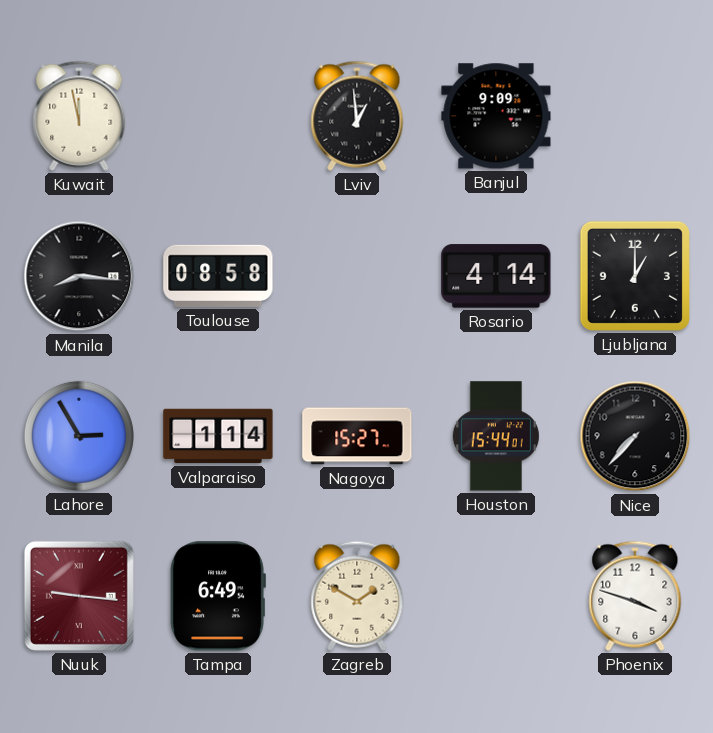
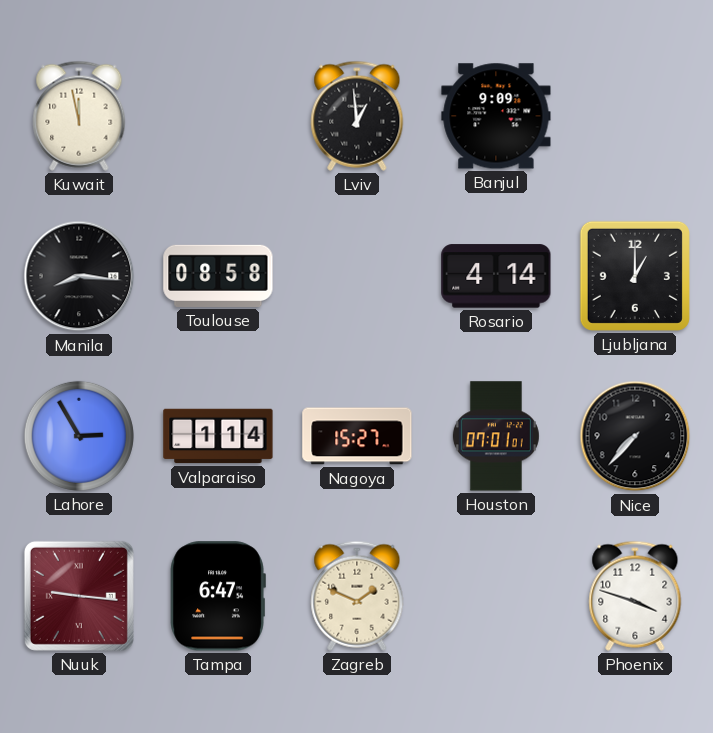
Houston: 15:44 -> 07:01 (496, 436)
Tampa: 6:49 -> 6:47 (218, 596)
Zagreb: 1:50 -> 1:49 (357, 596)
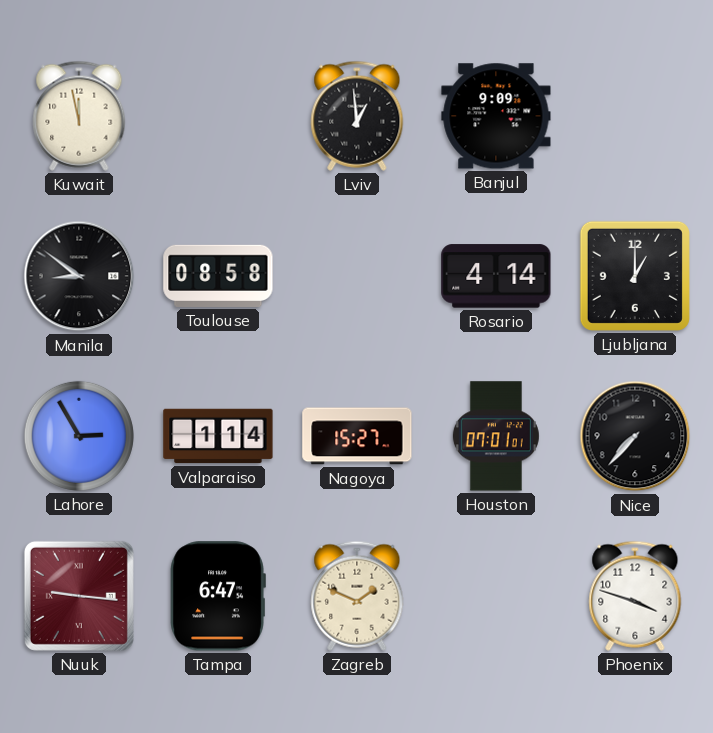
Manila: 8:16 -> 8:51 (79, 276)
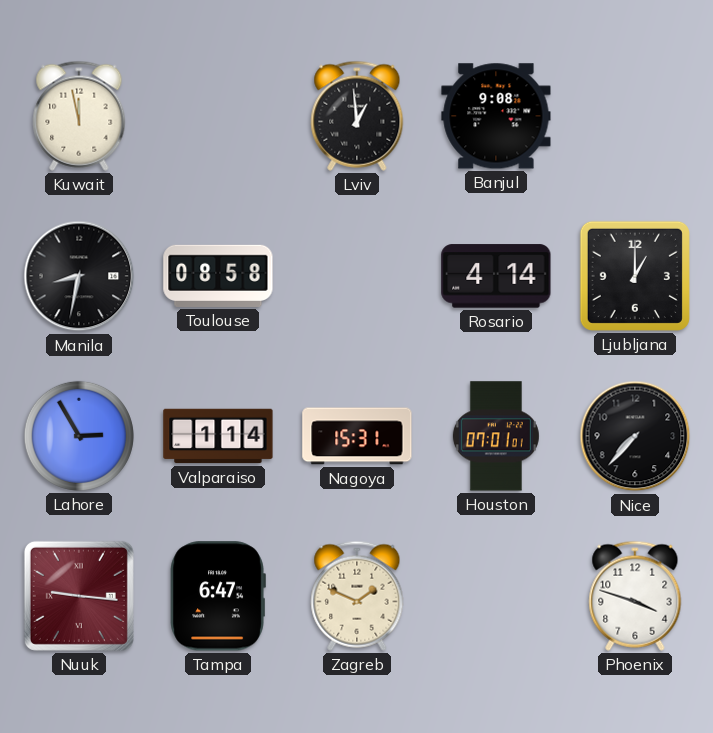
Banjul: 9:09 -> 9:08 (496, 116)
Manila: 8:51 -> 8:32 (79, 276)
Nagoya: 15:27 -> 15:31 (357, 436)
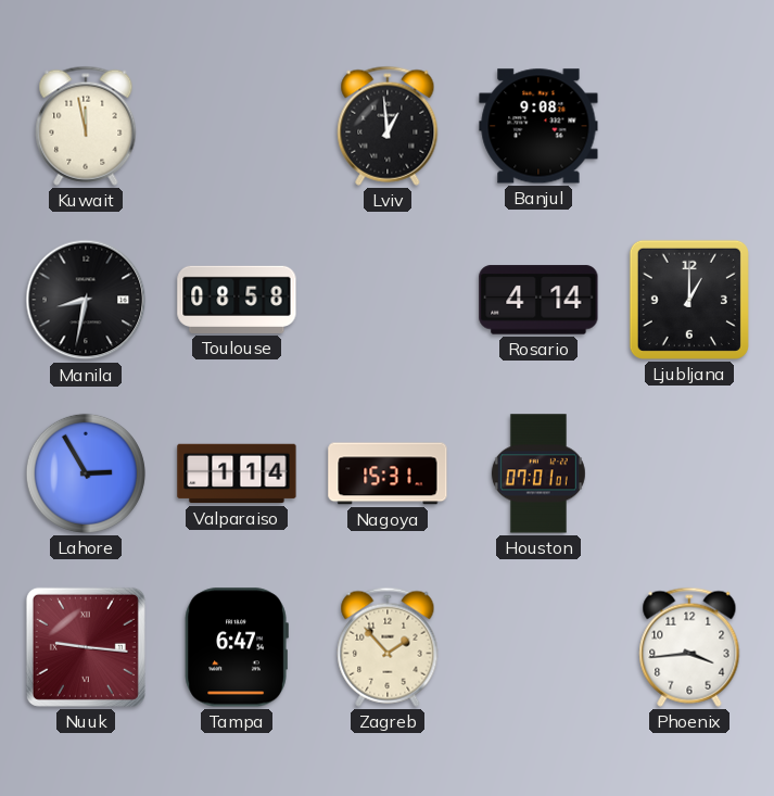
Nice: 7:37 -> none (635, 436)
Zagreb: 1:49 -> 1:53 (388, 647)
Phoenix: 3:48 -> 3:44 (689, 647)
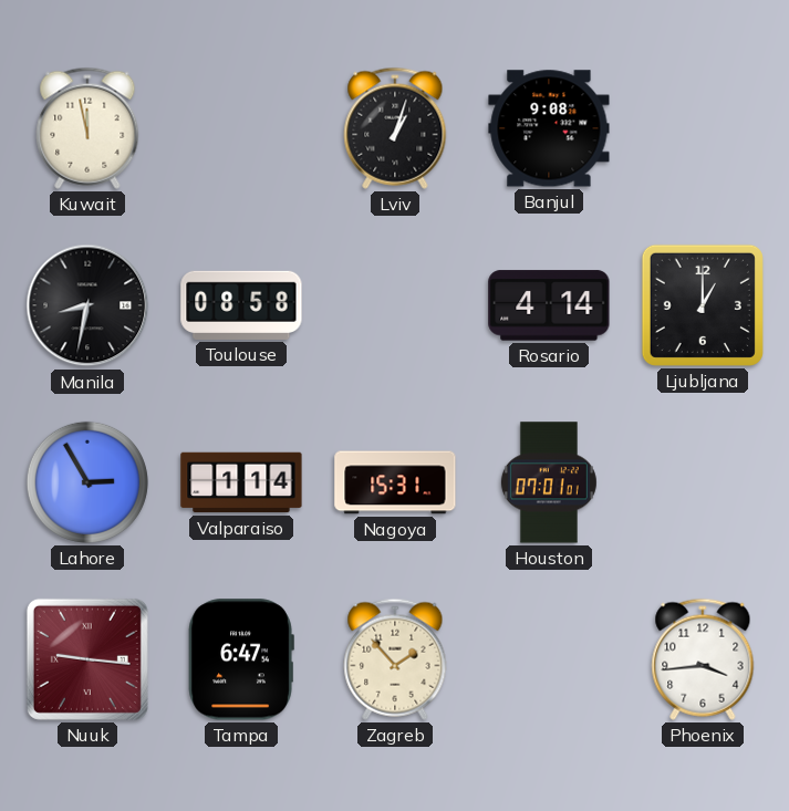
Lviv: 12:59 -> 1:03 (395, 128)
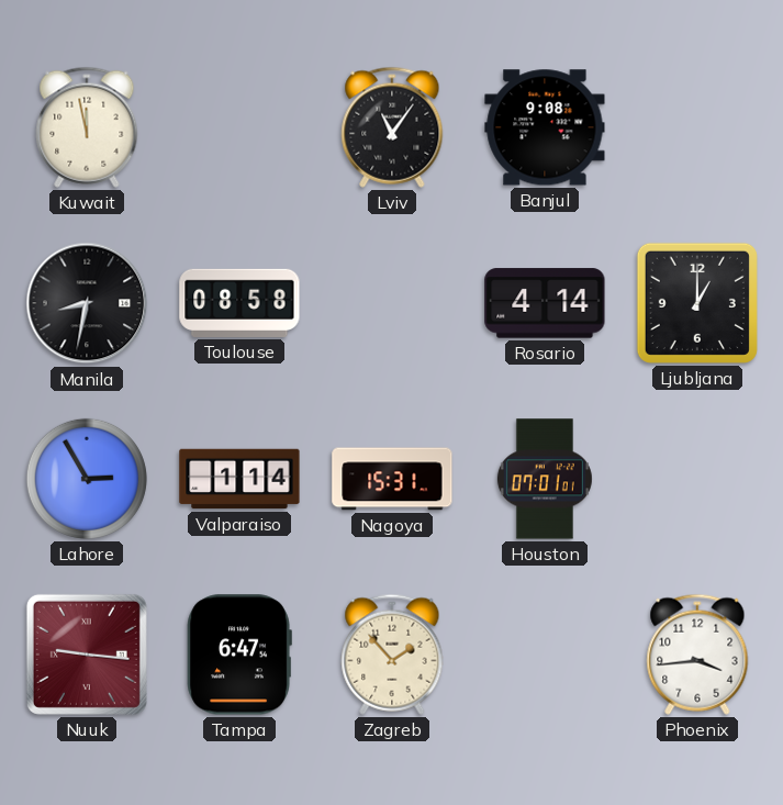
Lviv: 1:03 -> 11:06 (392, 127)
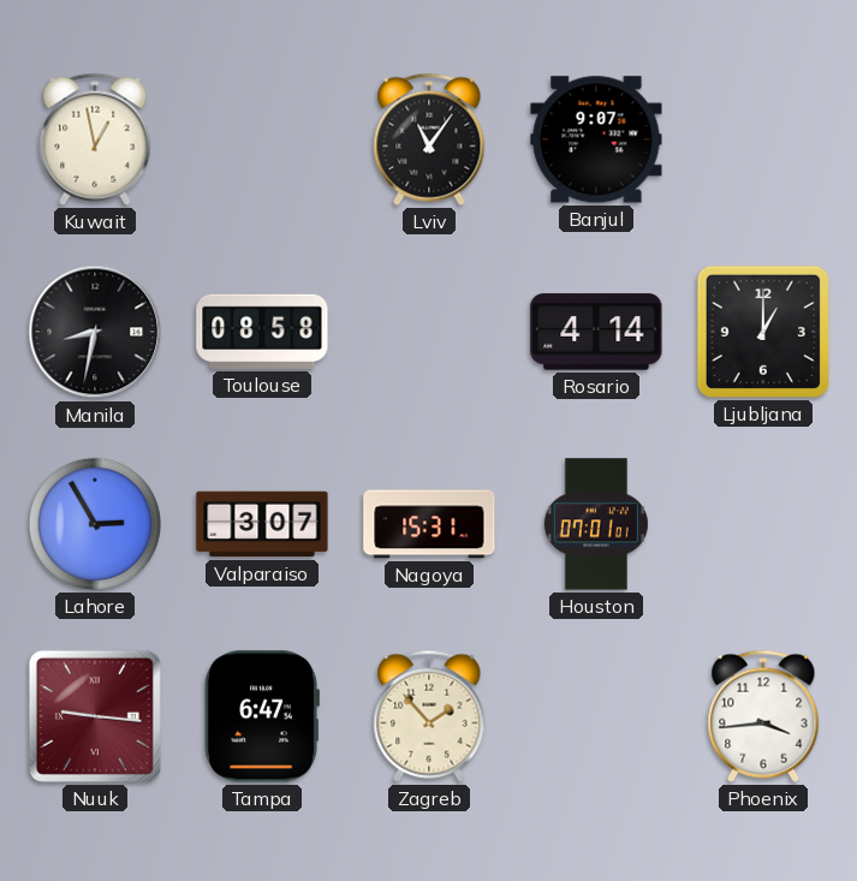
Kuwait: 11:58 -> 12:58 (95, 139)
Banjul: 9:08 -> 9:07 (596, 139)
Valparaiso: 1:14 -> 3:07 (262, 524)
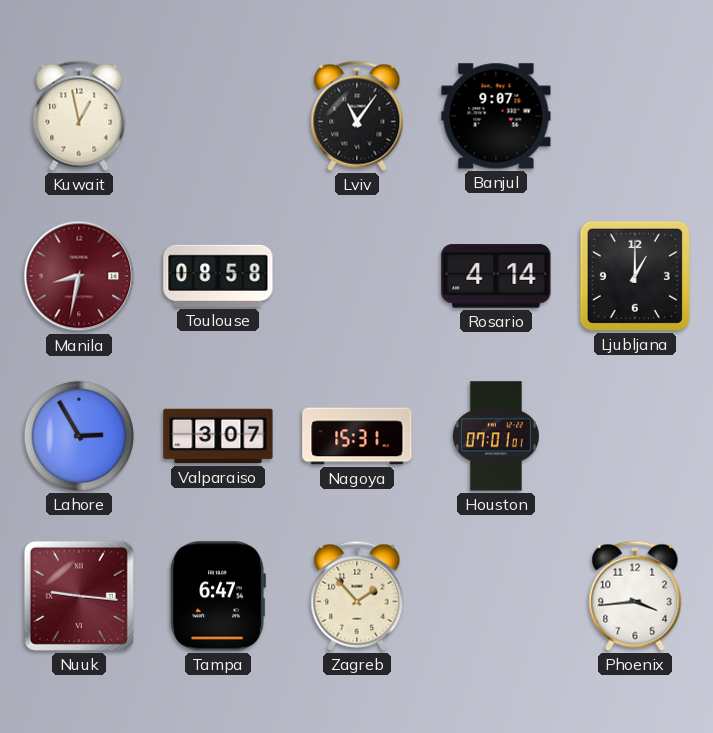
Manila dial: black -> burgundy (79, 276)
